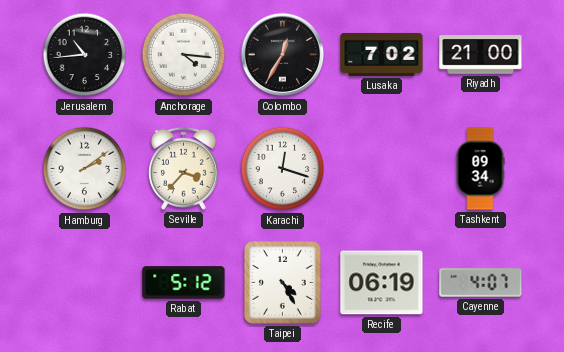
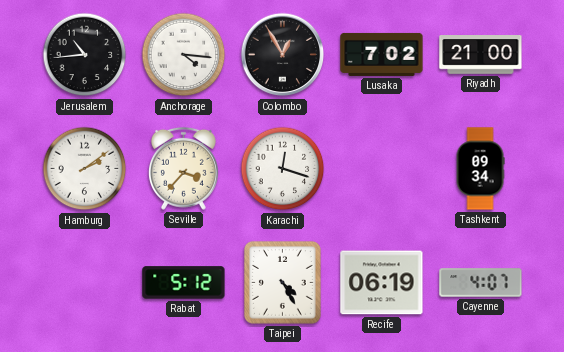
Colombo: 12:35 -> 12:55 (283, 55)
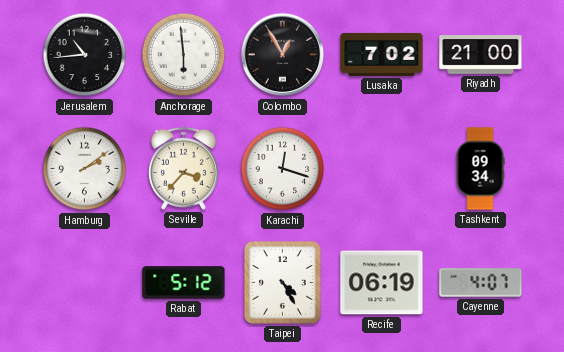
Anchorage: 4:16 -> 5:59 (184, 55)
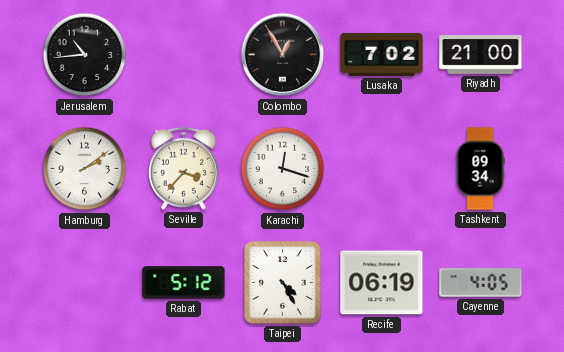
Anchorage: 5:59 -> none (184, 55)
Cayenne: 4:07 -> 4:05 (481, 283)
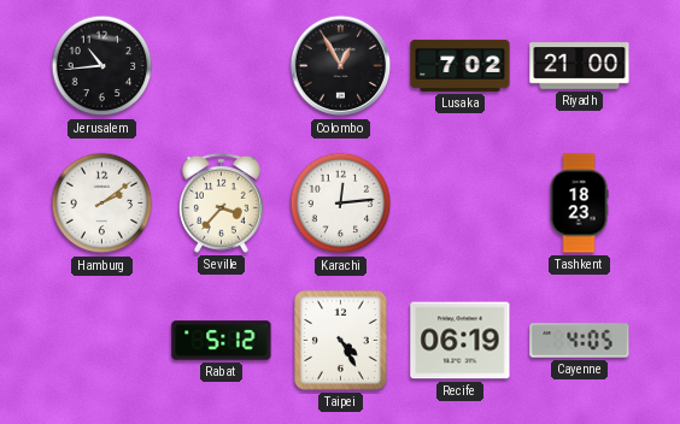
Karachi: 12:18 -> 12:14 (341, 204)
Tashkent: 09:34 -> 18:23 (579, 204)
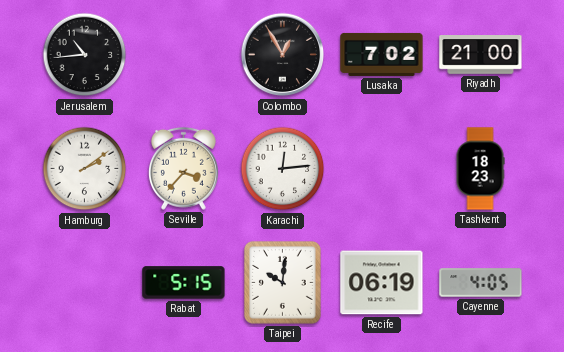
Rabat: 5:12 -> 5:15 (184, 283)
Taipei: 4:25 -> 10:01 (282, 282)
